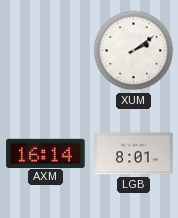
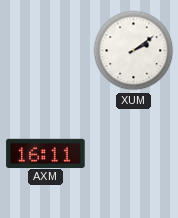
AXM: 16:14 -> 16:11 (46, 153)
LGB: 8:01 -> none (134, 154)
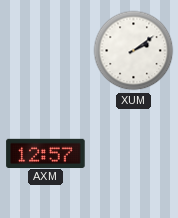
AXM: 16:11 -> 12:57 (46, 153)
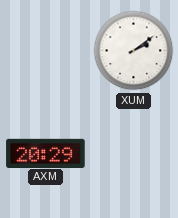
AXM: 12:57 -> 20:29 (46, 153)
